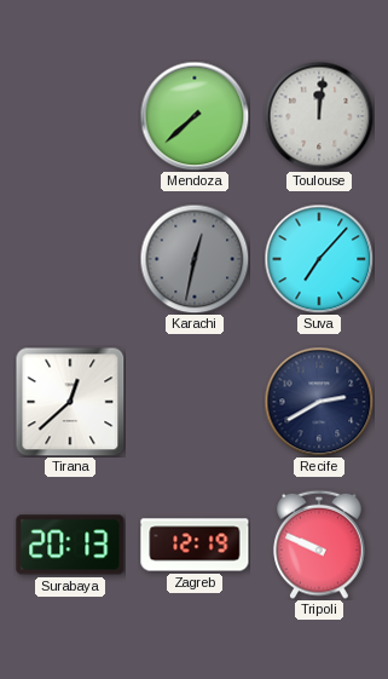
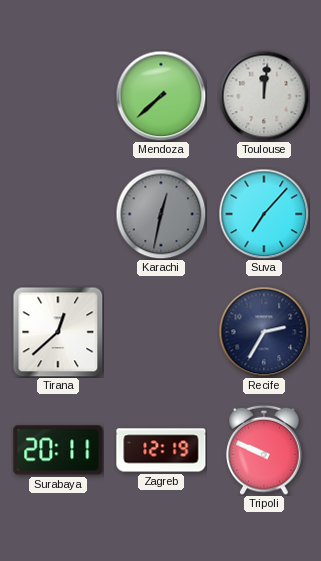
Recife: 2:40 -> 2:35 (264, 332)
Surabaya: 20:13 -> 20:11 (58, 450)
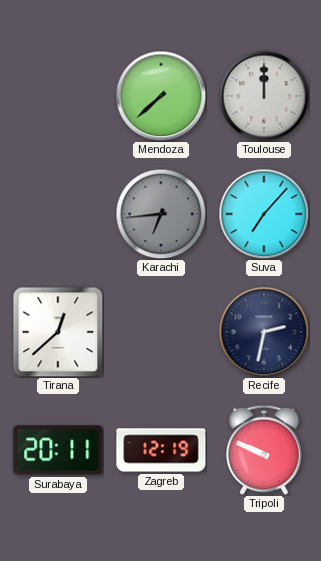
Toulouse: 12:01 -> 12:00 (264, 96)
Karachi: 12:32 -> 6:44 (161, 214)
Recife: 2:35 -> 2:32 (264, 332)
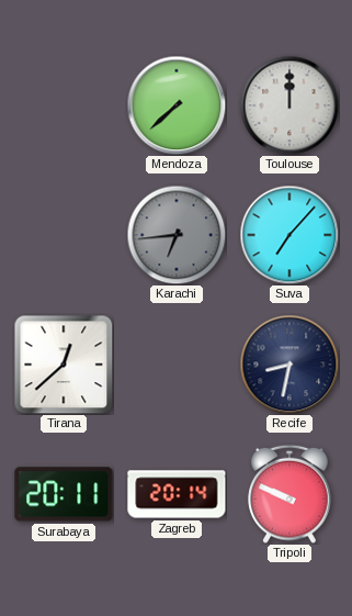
Recife: 2:32 -> 8:32 (289, 365)
Zagreb: 12:19 -> 20:14 (177, 494)
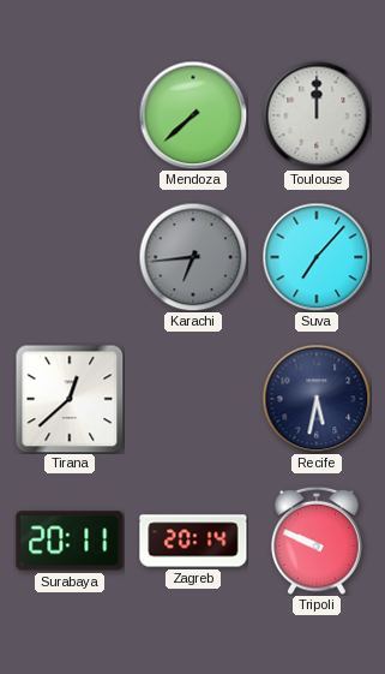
Recife: 8:32 -> 5:32 (317, 399)
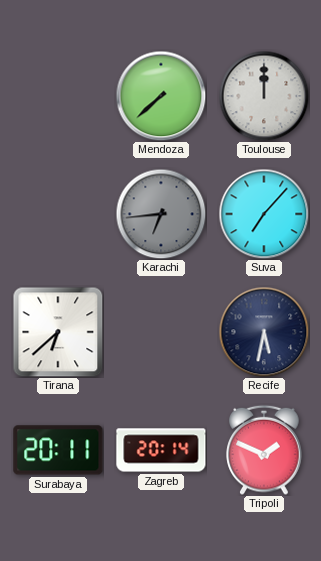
Tirana: 12:38 -> 6:38 (58, 332)
Tripoli: 9:49 -> 1:49 (264, 450)
